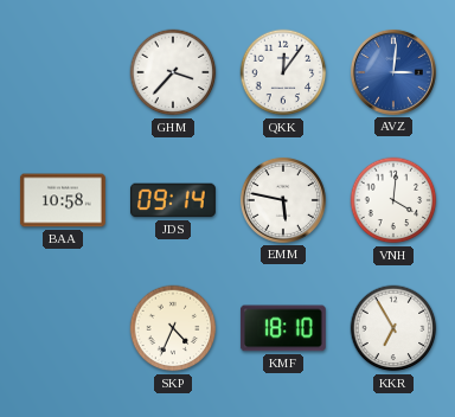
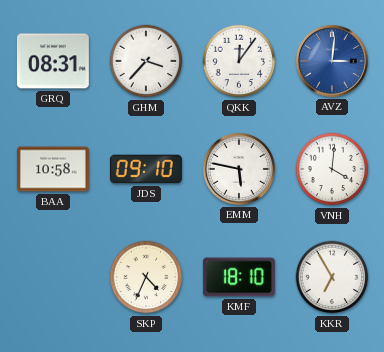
GRQ: none -> 08:31 (53, 61)
JDS: 09:14 -> 09:10 (146, 169)
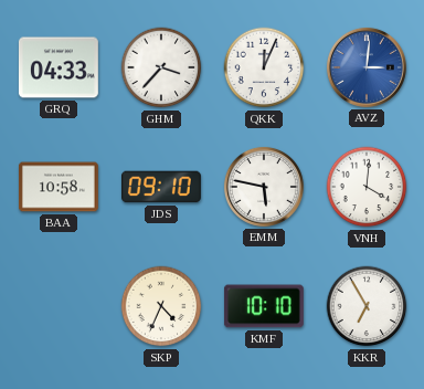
GRQ: 08:31 -> 04:33 (59, 67)
QKK: 12:06 -> 12:04 (264, 67)
KMF: 18:10 -> 10:10 (264, 306)
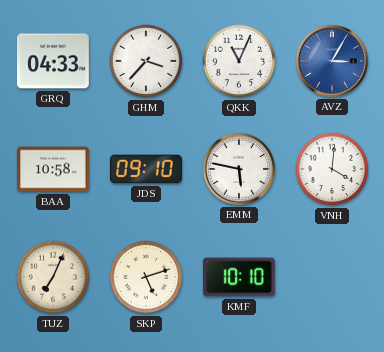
QKK: 12:04 -> 11:04 (239, 61)
AVZ: 3:01 -> 3:05 (332, 61)
TUZ: none -> 7:04 (53, 277)
SKP: 4:34 -> 5:12 (146, 277)
KKR: 6:55 -> none (367, 306)
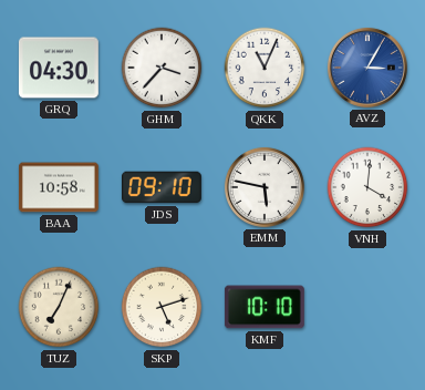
GRQ: 04:33 -> 04:30 (59, 68)
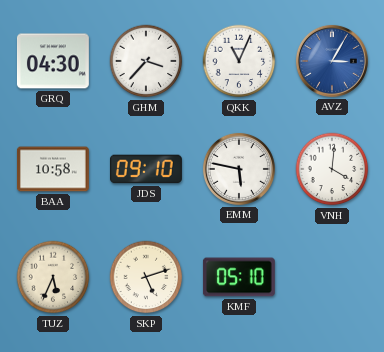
TUZ: 7:04 -> 5:34 (53, 277)
KMF: 10:10 -> 05:10 (239, 277)
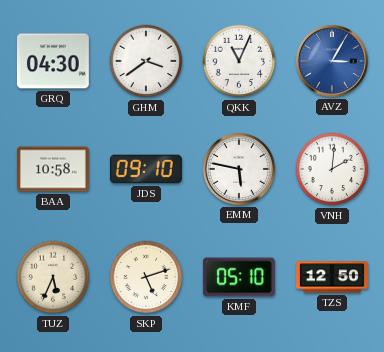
GHM: 3:37 -> 3:39 (146, 61)
VNH: 4:01 -> 2:01 (332, 169)
TZS: none -> 12:50 (333, 277)
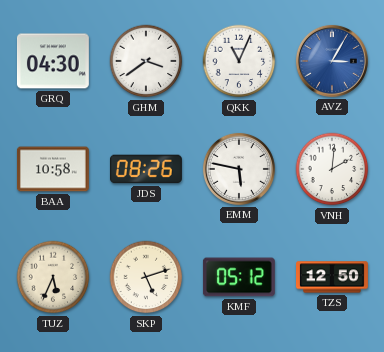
JDS: 09:10 -> 08:26 (146, 169)
KMF: 05:10 -> 05:12 (239, 277)
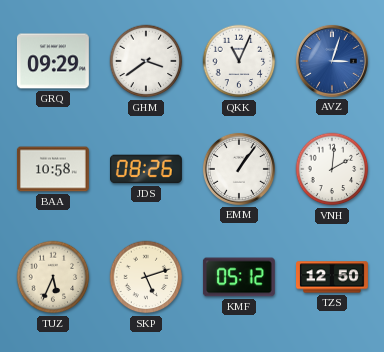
GRQ: 04:30 -> 09:29 (53, 61)
AVZ: 3:05 -> 3:03 (332, 61)
EMM: 5:47 -> 1:06 (239, 169)
